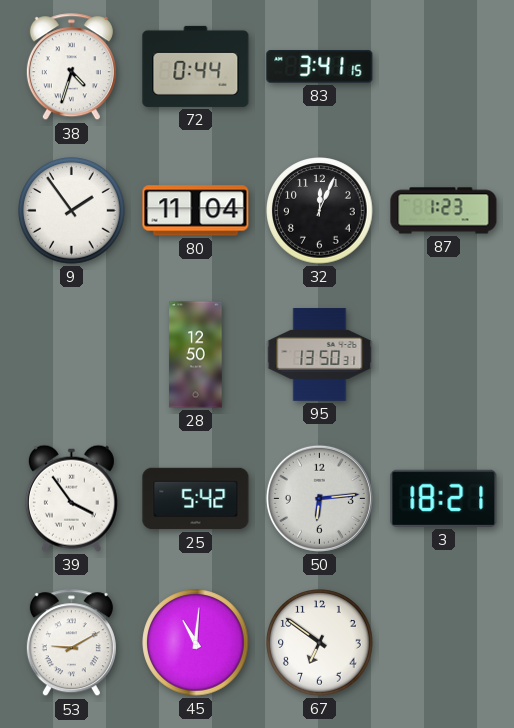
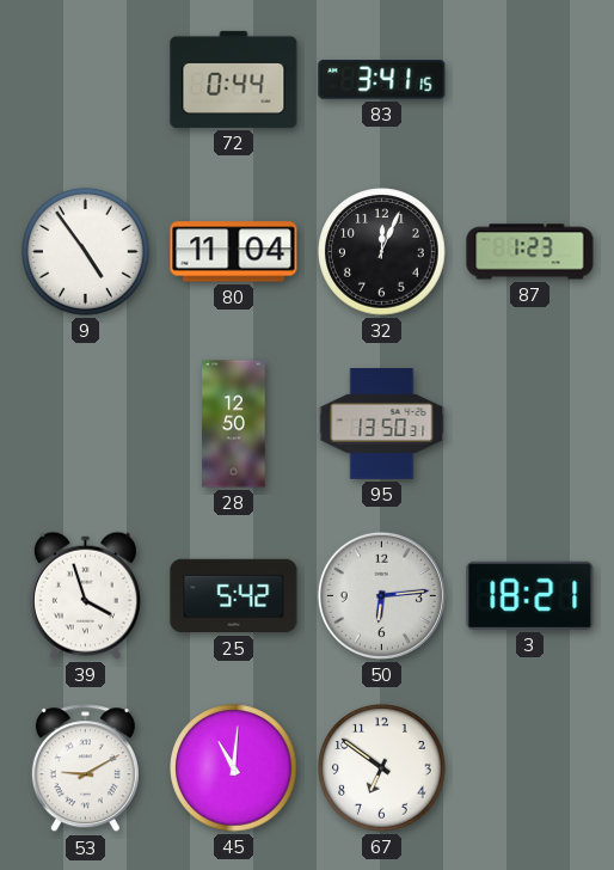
38: 4:33 -> none (71, 67)
9: 1:54 -> 4:54 (86, 252)
39: 3:54 -> 3:57 (85, 595)
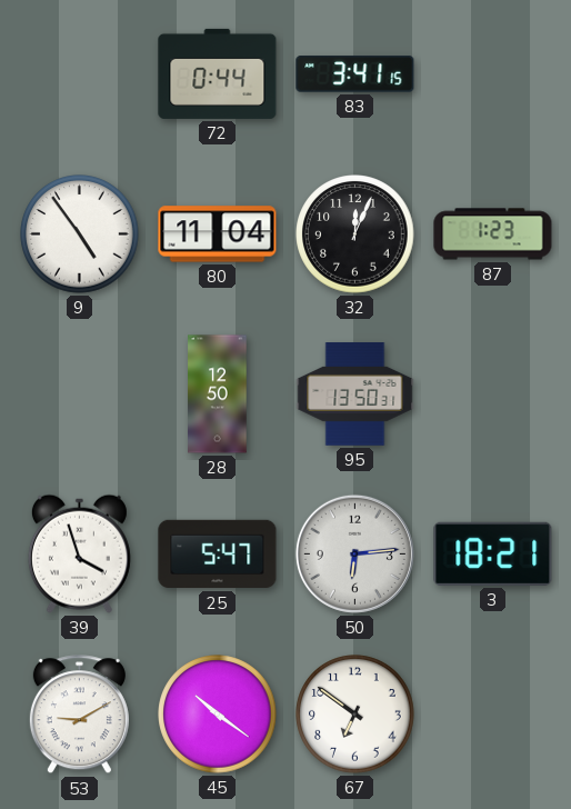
25: 5:42 -> 5:47 (218, 555)
45: 11:01 -> 10:21 (218, 715)
